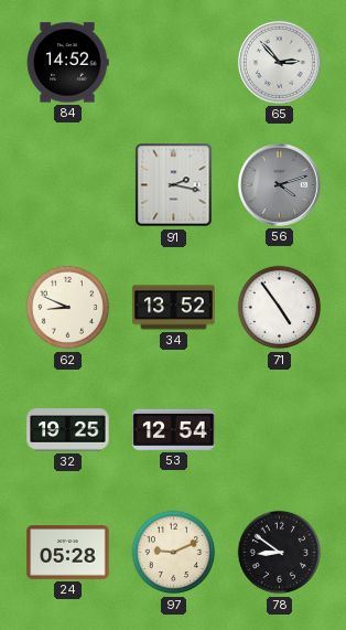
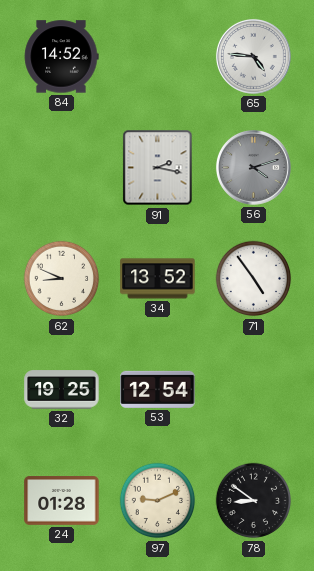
65: 2:53 -> 4:46 (253, 56)
24: 05:28 -> 01:28 (62, 501)
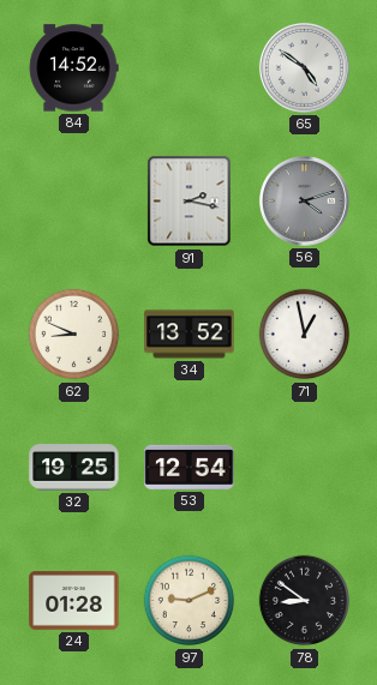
65: 4:46 -> 4:51 (304, 67)
71: 4:54 -> 12:58 (305, 335)
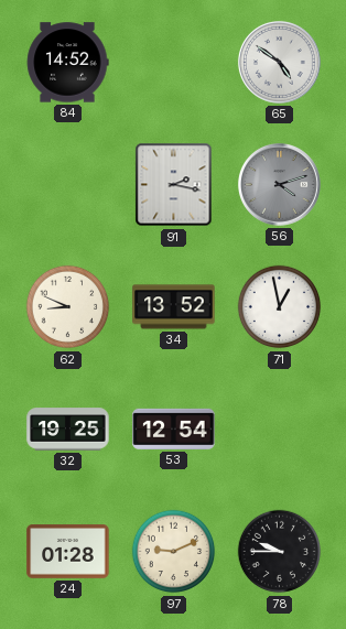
78: 8:51 -> 9:45 (280, 552)
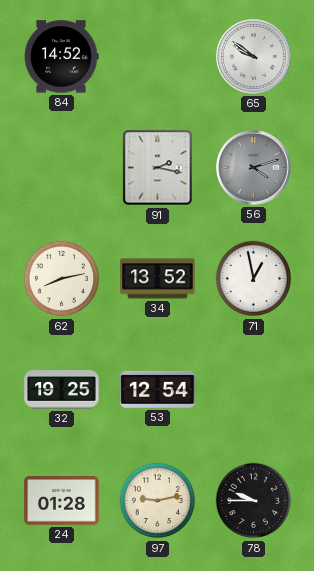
65: 4:51 -> 9:51 (253, 56)
62: 8:49 -> 8:13 (62, 279)
97: 9:11 -> 9:13 (158, 501)
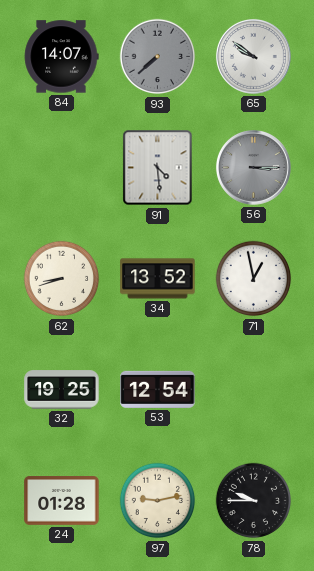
84: 14:52 -> 14:07 (61, 57)
93: none -> 7:38 (158, 57)
91: 2:17 -> 4:29 (158, 168)
56: 4:12 -> 3:15 (253, 167)
62: 8:13 -> 8:42 (62, 279)
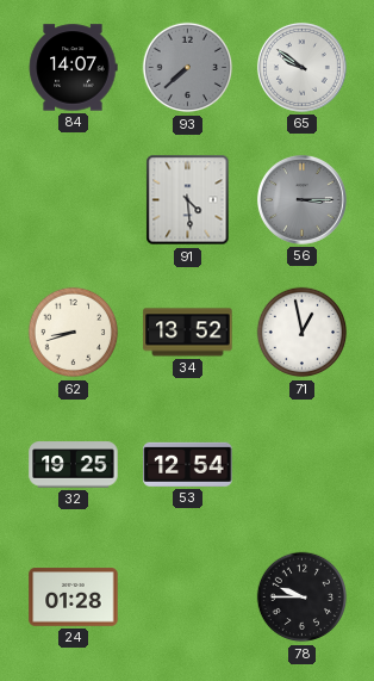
97: 9:13 -> none (158, 501)
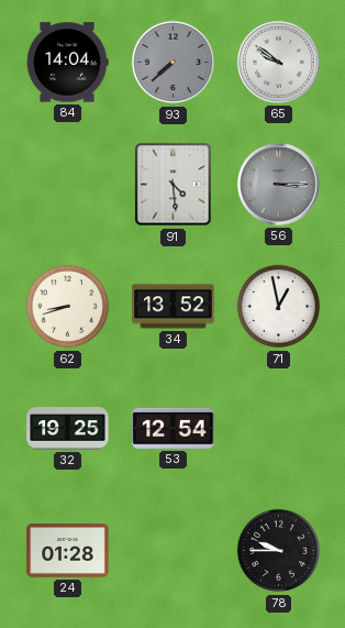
84: 14:07 -> 14:04 (67, 63)
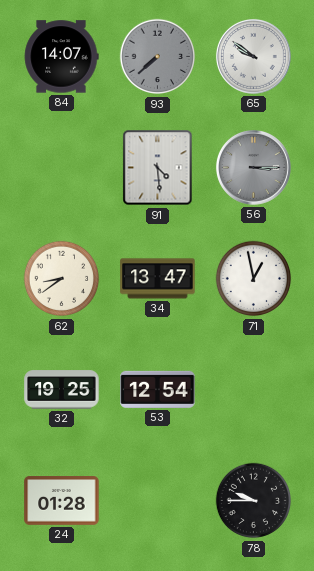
84: 14:04 -> 14:07 (61, 57)
62: 8:42 -> 8:39 (62, 279)
34: 13:52 -> 13:47 (158, 279)
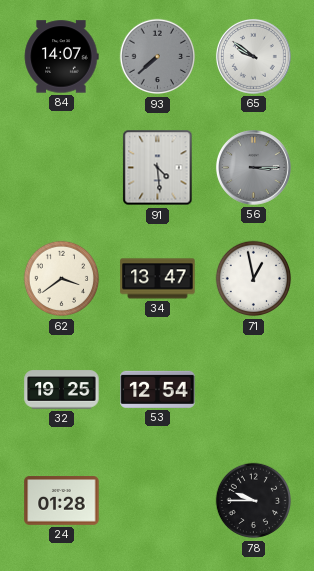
62: 8:39 -> 3:39 (62, 279)
